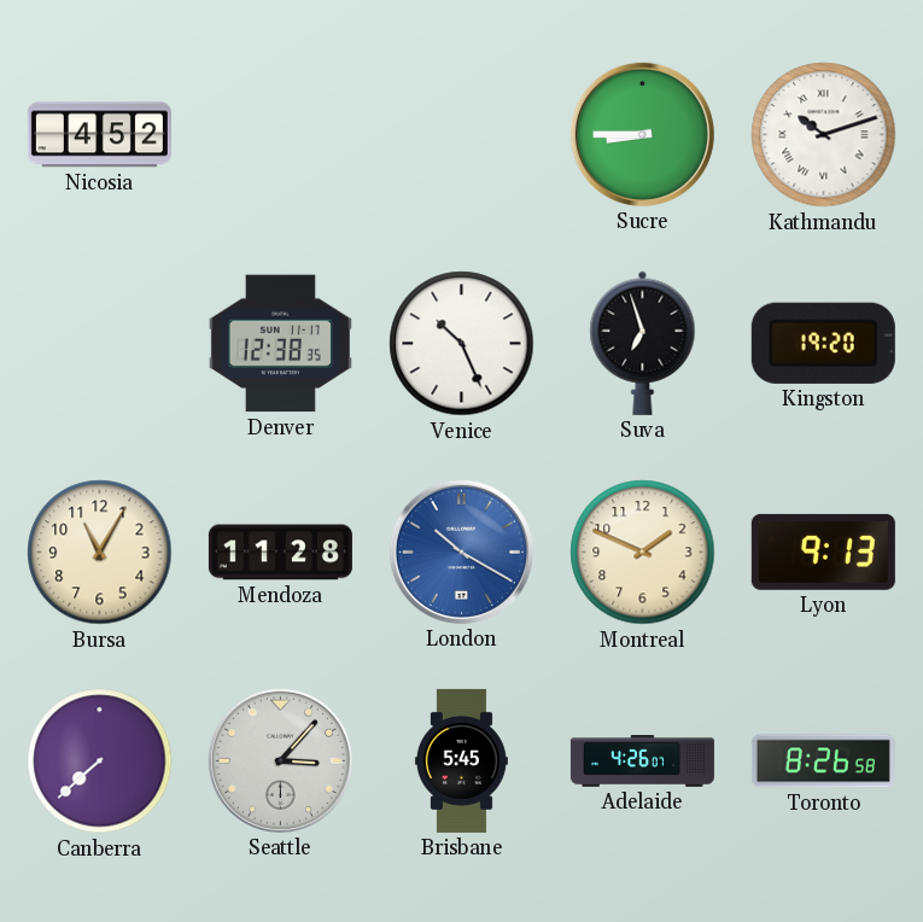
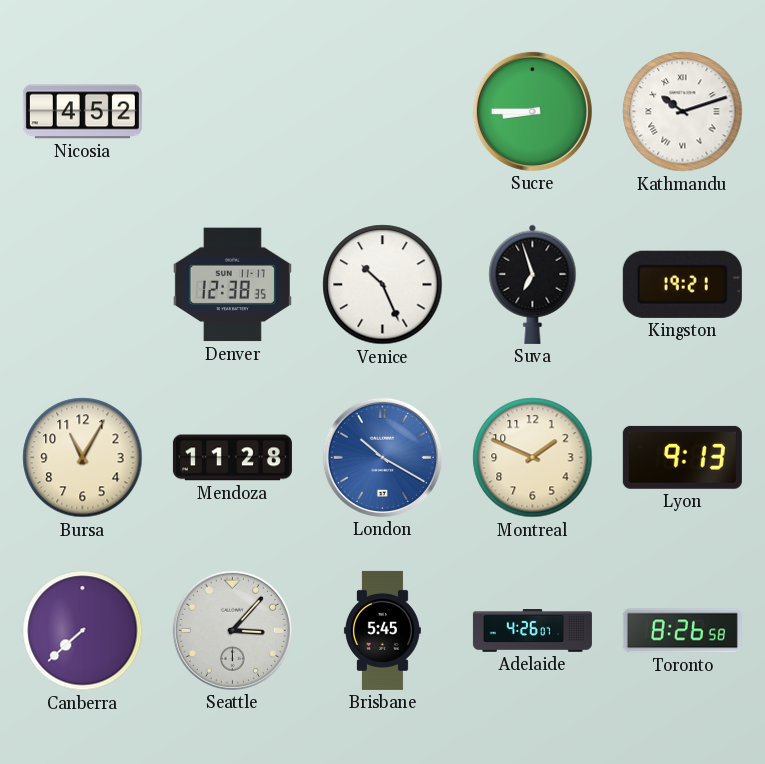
Kingston: 19:20 -> 19:21 (682, 284)
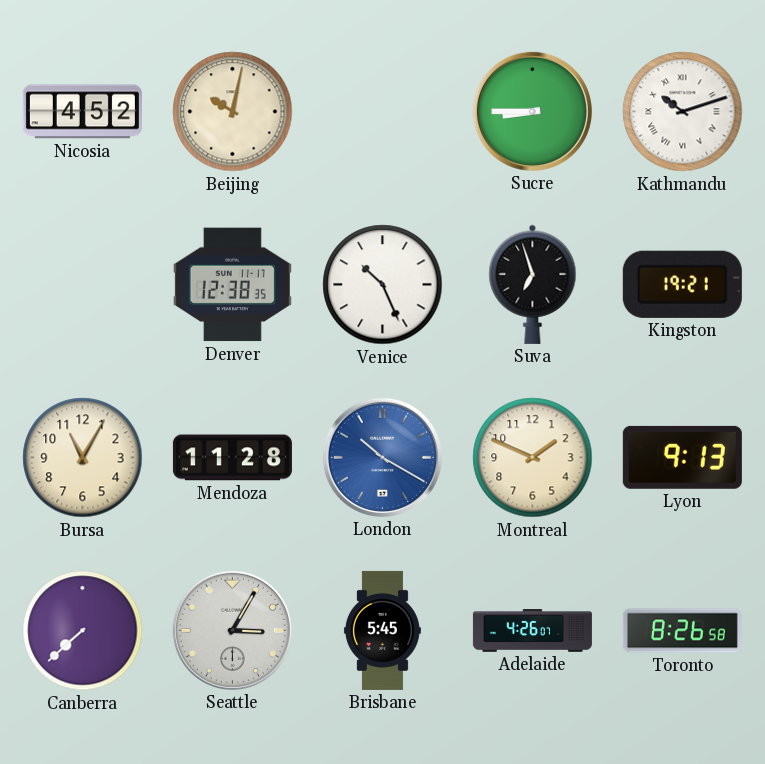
Beijing: none -> 10:02 (233, 112)
Seattle: 3:07 -> 3:05 (232, 630)
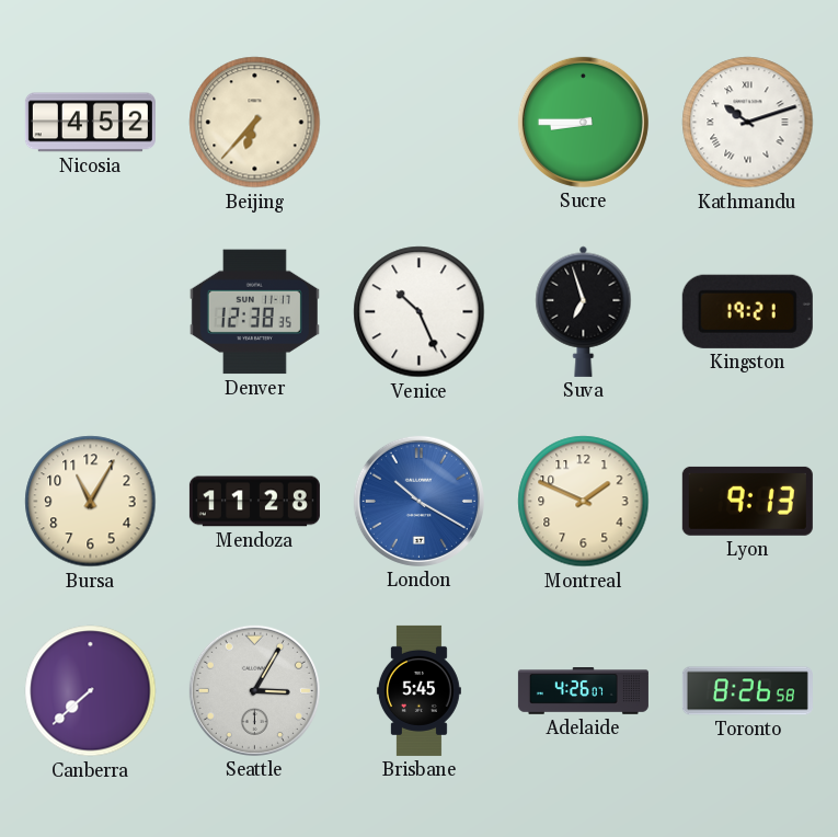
Beijing: 10:02 -> 6:37 (255, 123)
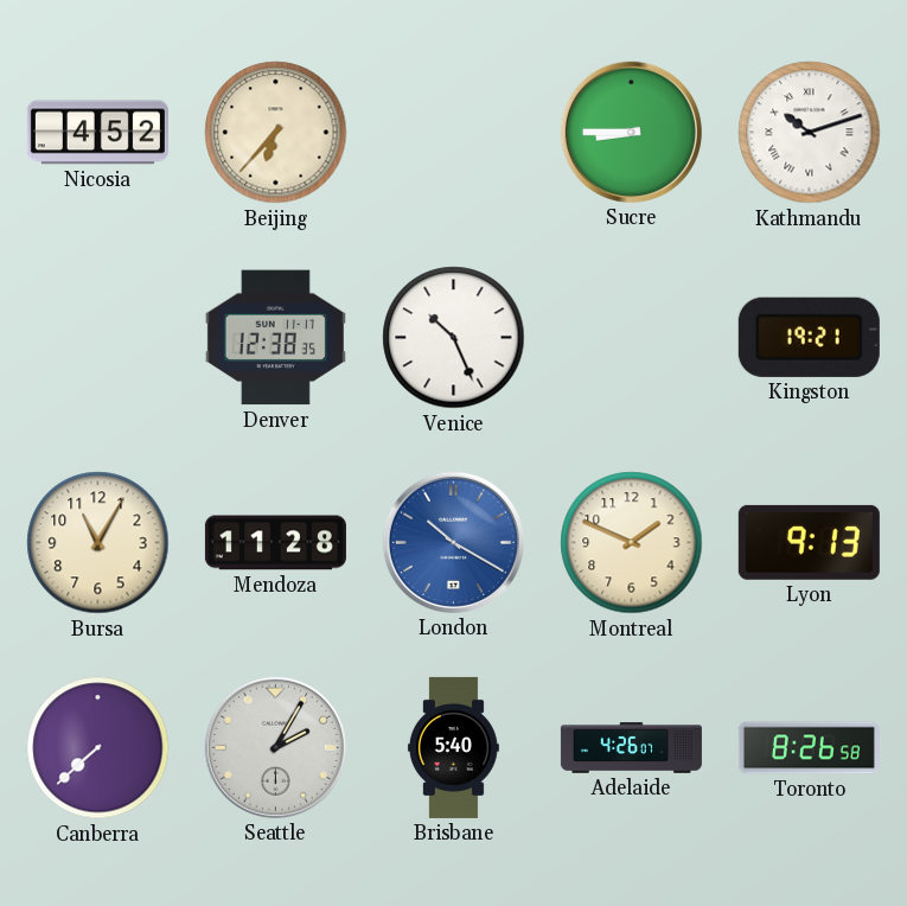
Suva: 6:57 -> none (584, 311)
Seattle: 3:05 -> 2:05 (275, 747)
Brisbane: 5:45 -> 5:40 (453, 747)
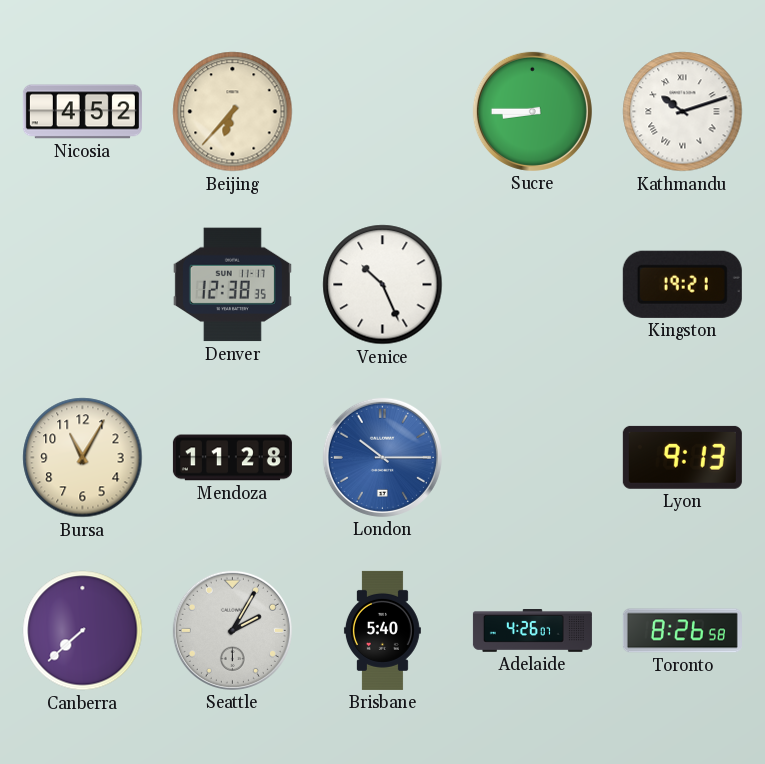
London: 10:20 -> 10:15 (382, 457)
Montreal: 1:49 -> none (632, 543)
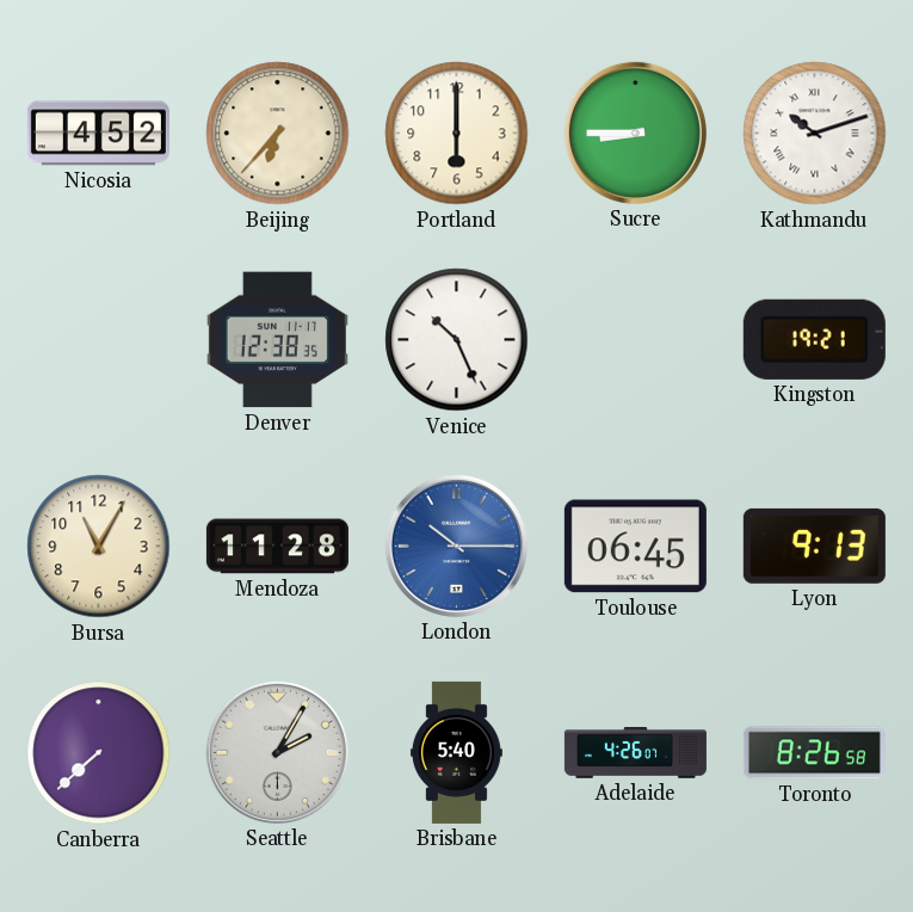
Portland: none -> 6:00 (457, 134)
Toulouse: none -> 06:45 (635, 547)
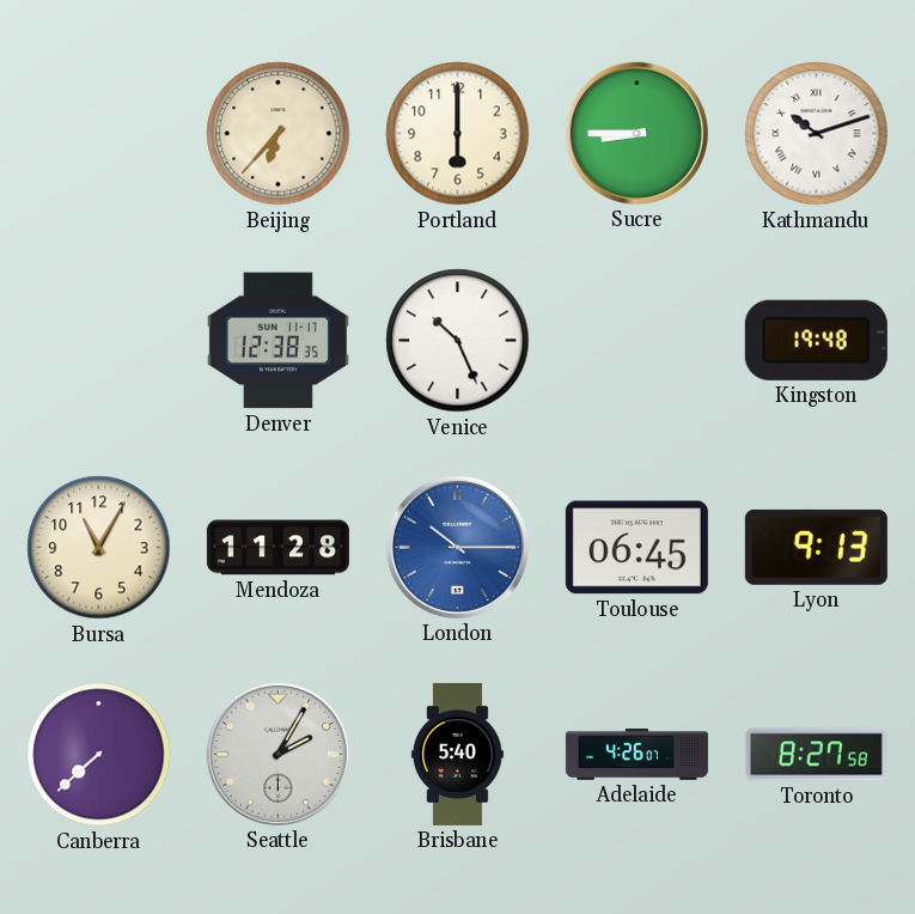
Nicosia: 4:52 -> none (98, 134)
Kingston: 19:21 -> 19:48 (816, 340)
Toronto: 8:26 -> 8:27 (816, 755)
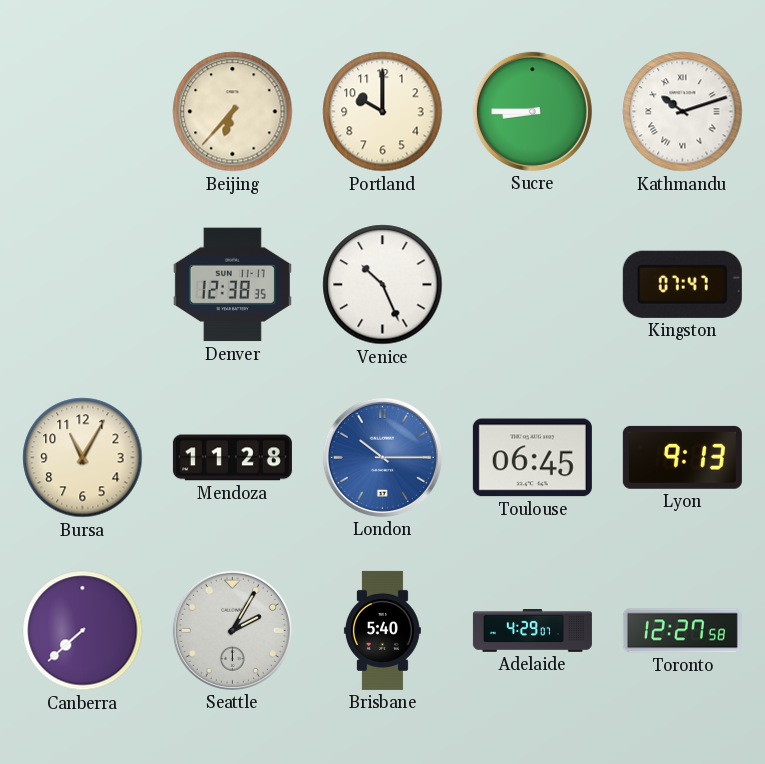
Portland: 6:00 -> 10:00 (383, 112)
Kingston: 19:48 -> 07:47 (682, 284)
Adelaide: 4:26 -> 4:29 (532, 631)
Toronto: 8:27 -> 12:27 (682, 631)
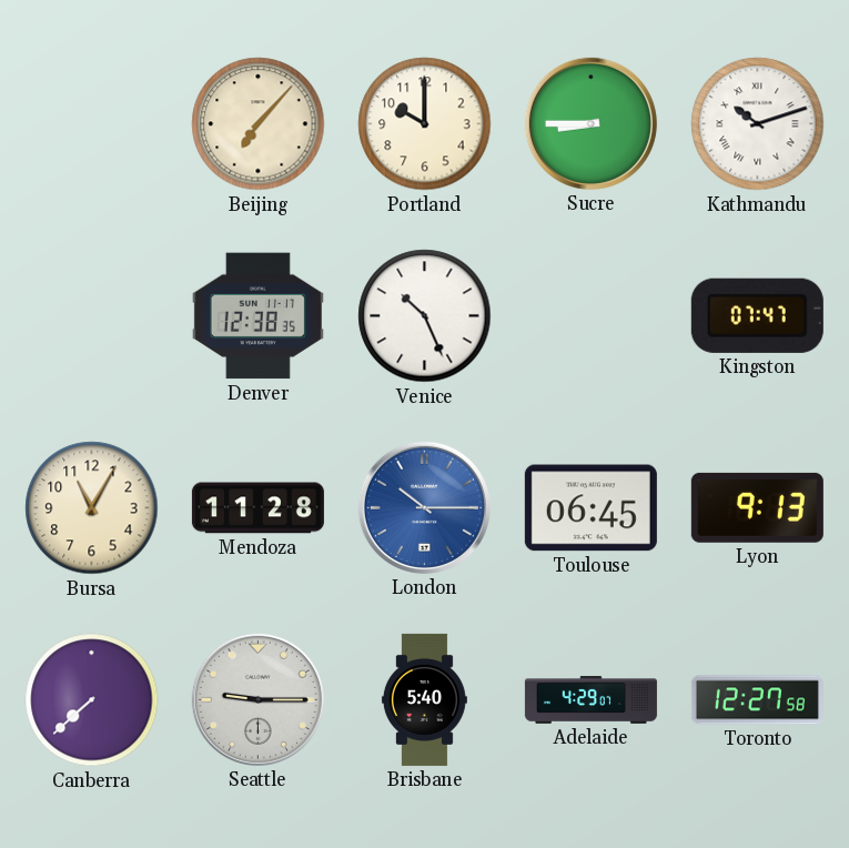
Beijing: 6:37 -> 7:07 (259, 124)
Seattle: 2:05 -> 9:15 (257, 699)
